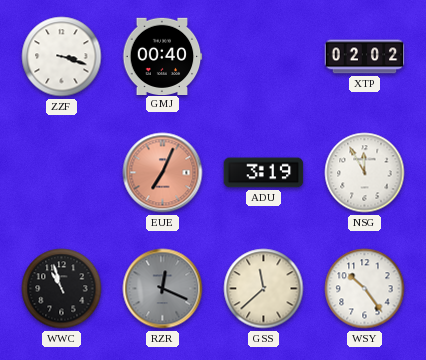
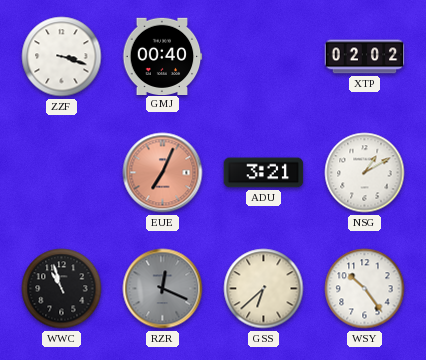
ADU: 3:19 -> 3:21 (264, 173)
NSG: 11:55 -> 1:10 (365, 173)
GSS: 11:38 -> 6:38 (264, 289)
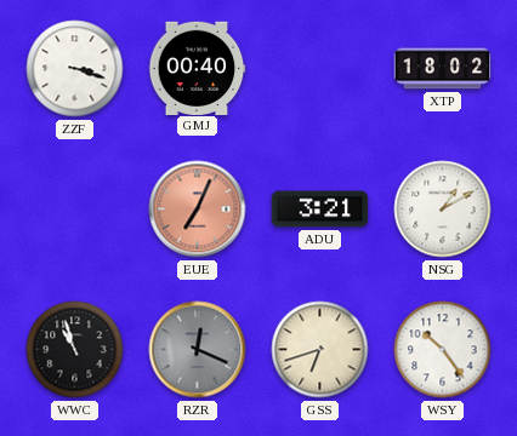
XTP: 02:02 -> 18:02 (443, 69)
GSS: 6:38 -> 6:42 (320, 350)
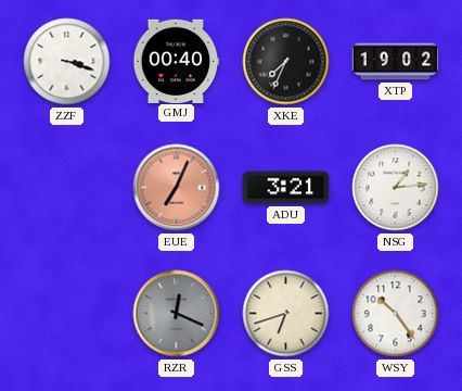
XKE: none -> 7:34 (286, 62)
XTP: 18:02 -> 19:02 (396, 62)
NSG: 1:10 -> 1:14 (396, 188)
WWC: 10:57 -> none (75, 350)
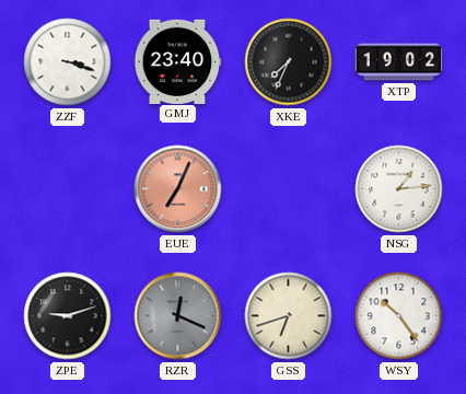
GMJ: 00:40 -> 23:40 (177, 61)
ADU: 3:21 -> none (286, 188)
ZPE: none -> 9:12 (68, 316)
